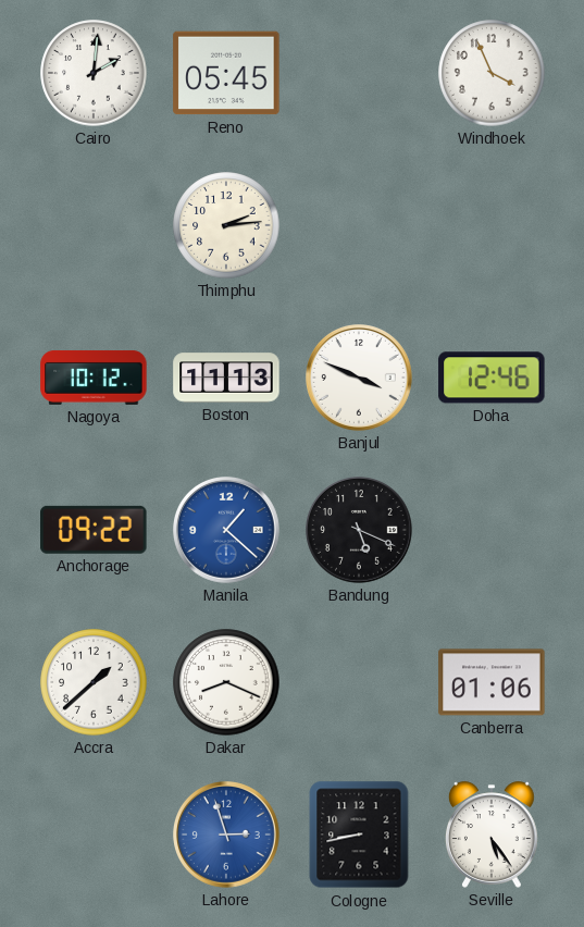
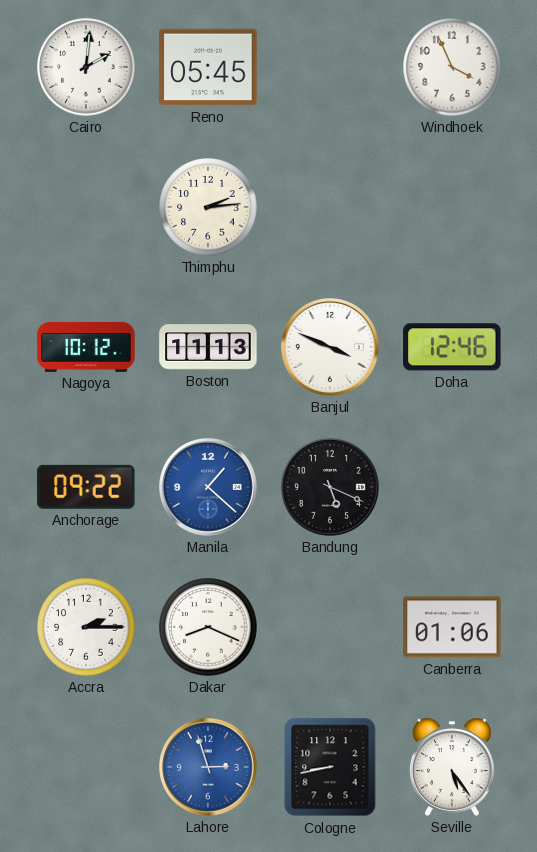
Accra: 1:38 -> 2:15 (86, 627)
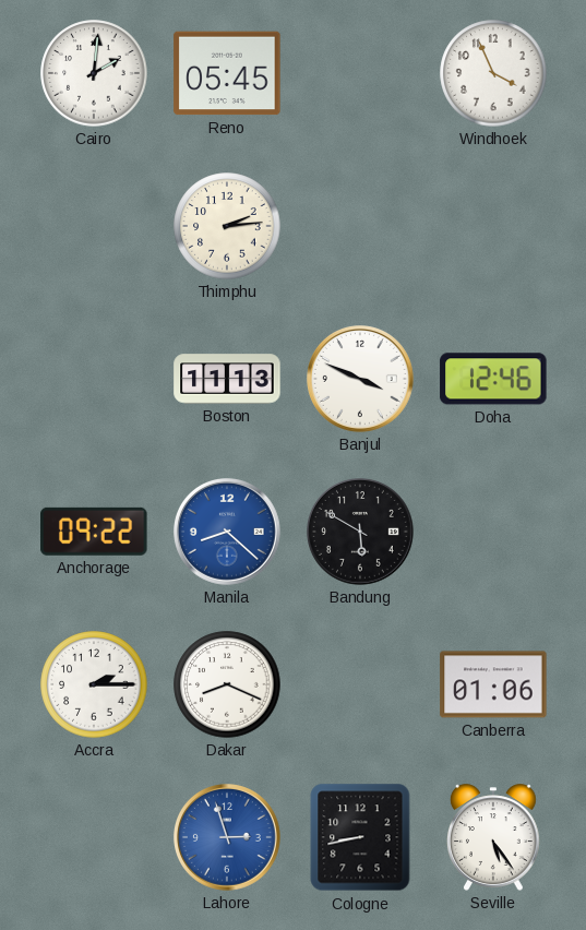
Nagoya: 10:12 -> none (86, 347)
Manila: 1:22 -> 8:22 (228, 533)
Bandung: 5:19 -> 5:50 (361, 533)
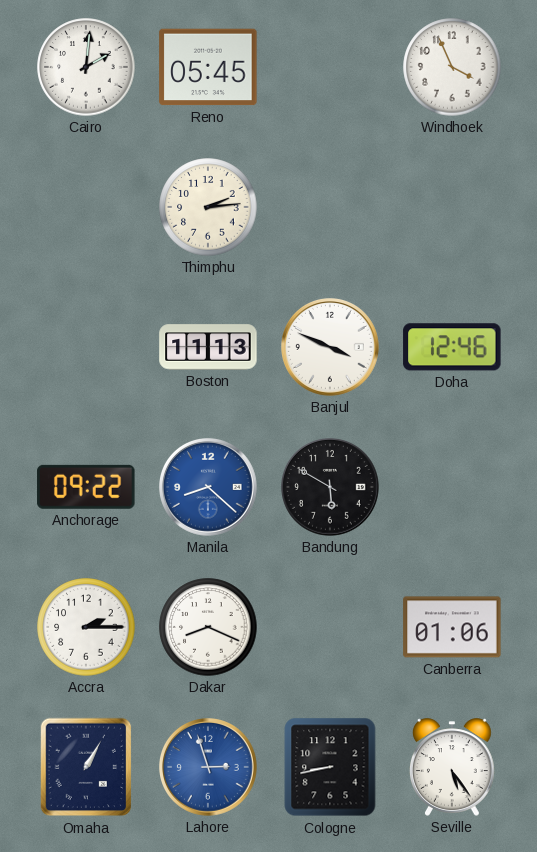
Omaha: none -> 1:05 (86, 767)
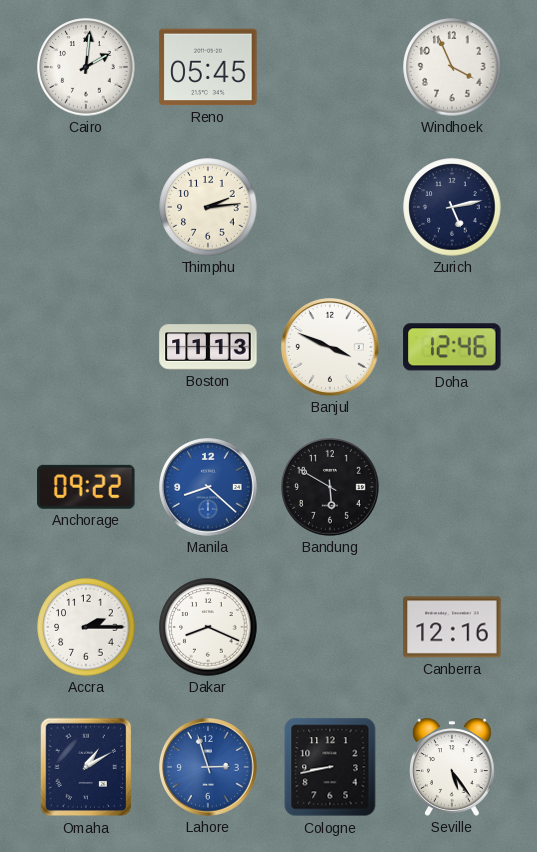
Zurich: none -> 5:13 (452, 207)
Canberra: 01:06 -> 12:16 (452, 627)
Omaha: 1:05 -> 1:10 (86, 767)
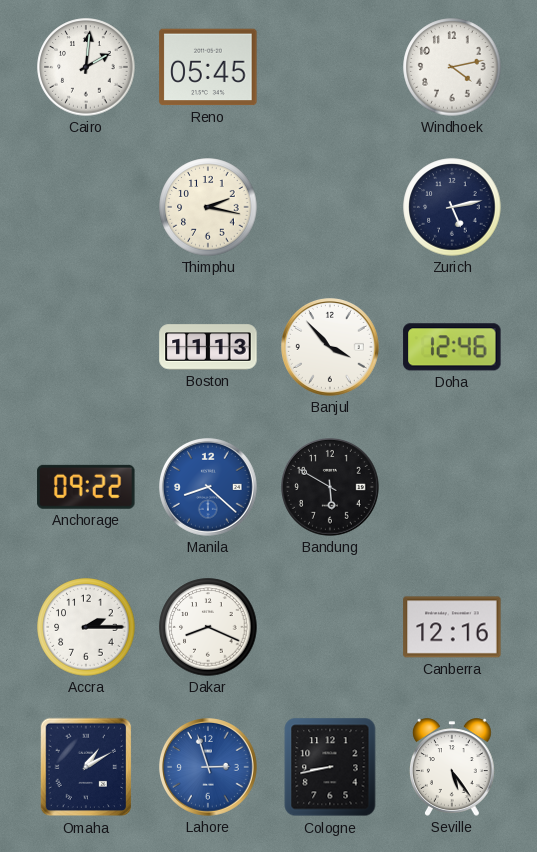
Windhoek: 3:56 -> 4:13 (452, 67)
Thimphu: 2:14 -> 2:17 (208, 207)
Banjul: 3:49 -> 3:53 (331, 348)
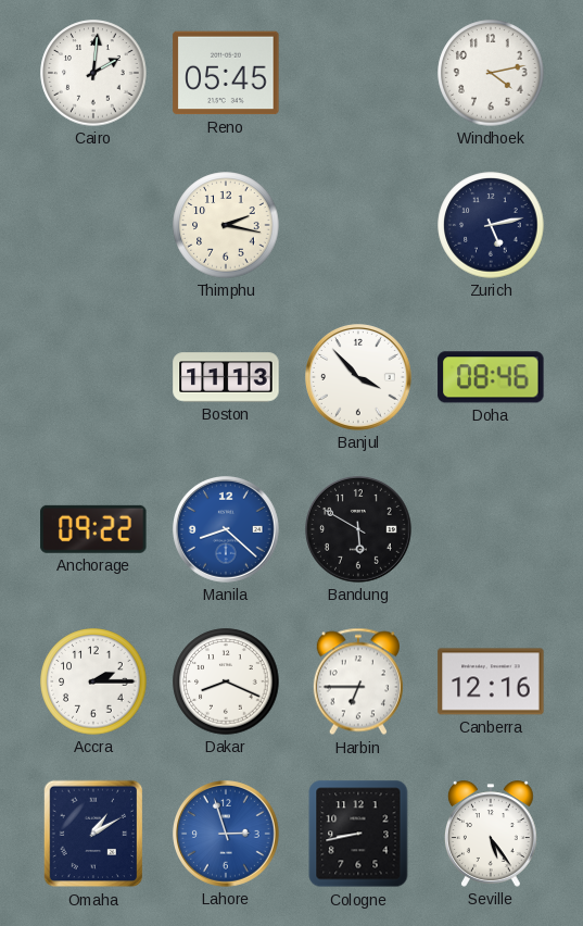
Doha: 12:46 -> 08:46 (491, 377)
Harbin: none -> 6:45 (358, 681)
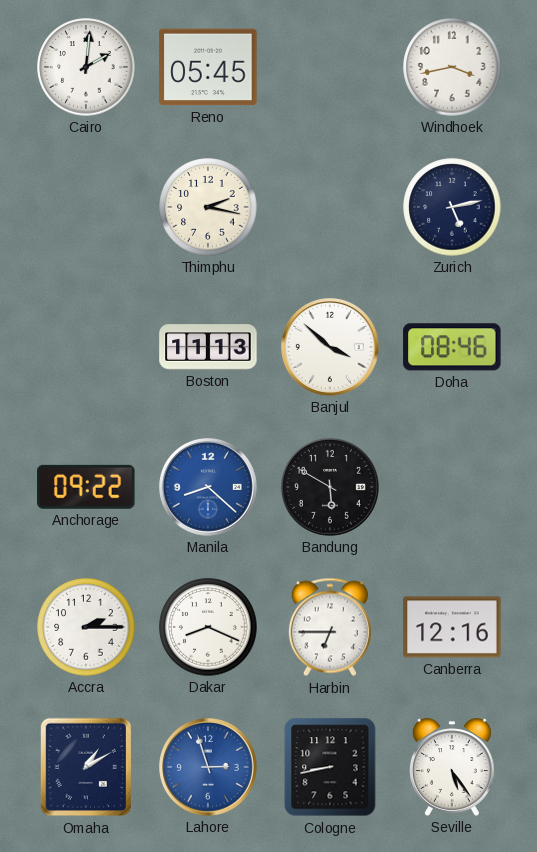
Windhoek: 4:13 -> 3:43 (452, 67)
Banjul: 3:53 -> 3:52 (331, 348)
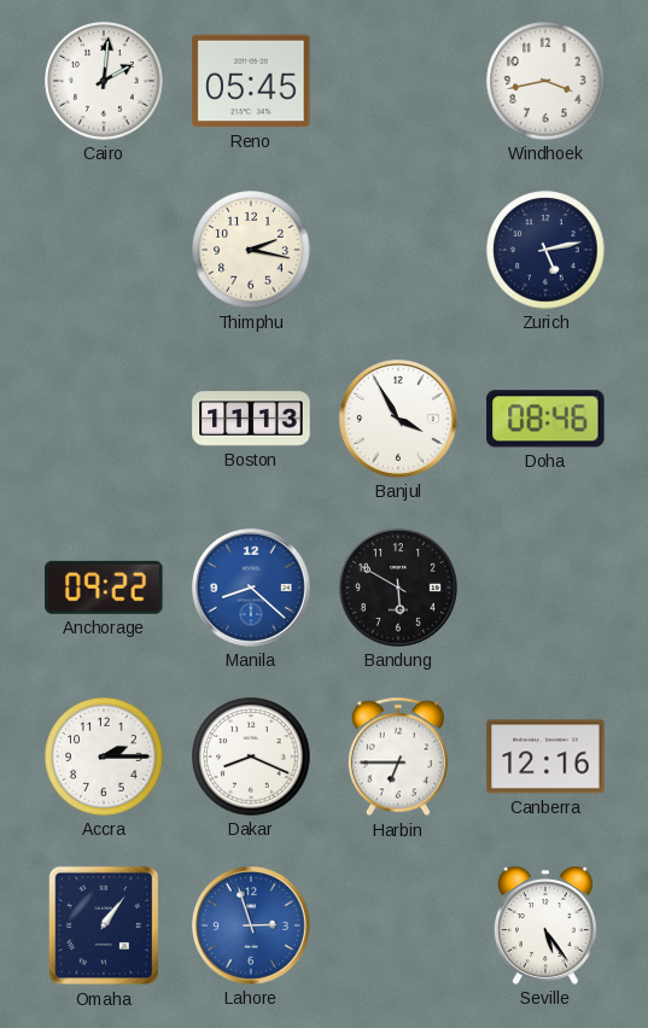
Banjul: 3:52 -> 3:55 (399, 420)
Omaha: 1:10 -> 1:06 (104, 925)
Cologne: 8:43 -> none (330, 767)
